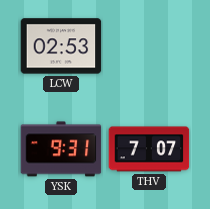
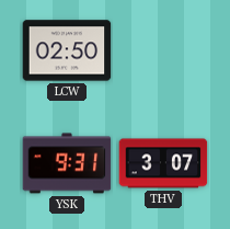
LCW: 02:53 -> 02:50 (67, 50)
THV: 7:07 -> 3:07 (163, 163)
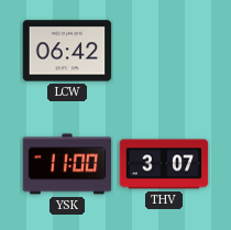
LCW: 02:50 -> 06:42 (67, 51)
YSK: 9:31 -> 11:00 (67, 164)
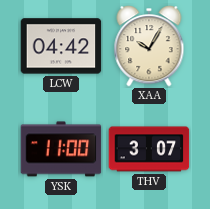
LCW: 06:42 -> 04:42 (61, 46)
XAA: none -> 10:05 (149, 46)
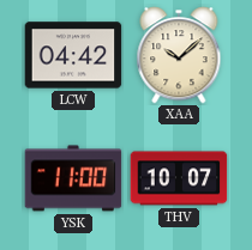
XAA: 10:05 -> 10:08 (179, 55)
THV: 3:07 -> 10:07 (179, 178)
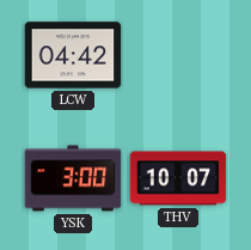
XAA: 10:08 -> none (179, 55)
YSK: 11:00 -> 3:00 (73, 178)
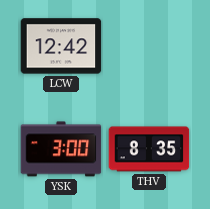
LCW: 04:42 -> 12:42 (61, 46)
THV: 10:07 -> 8:35 (149, 149)
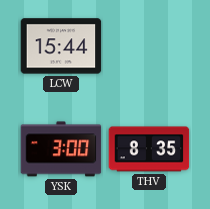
LCW: 12:42 -> 15:44 (61, 46)
